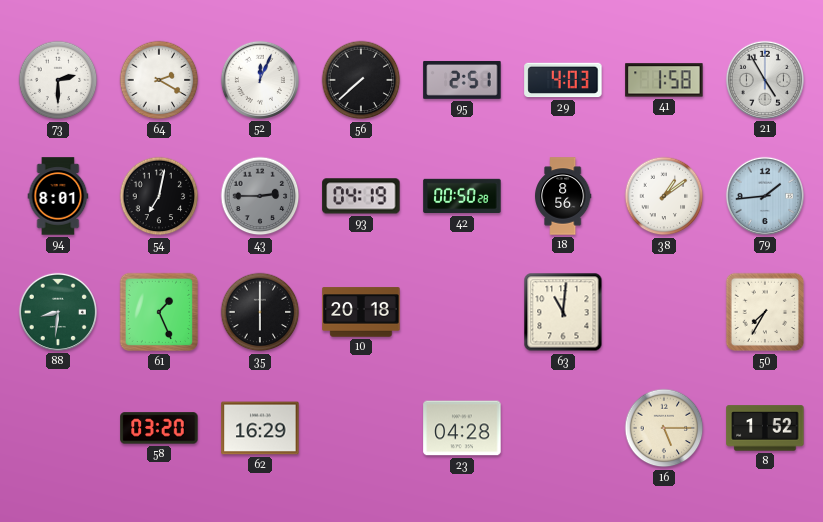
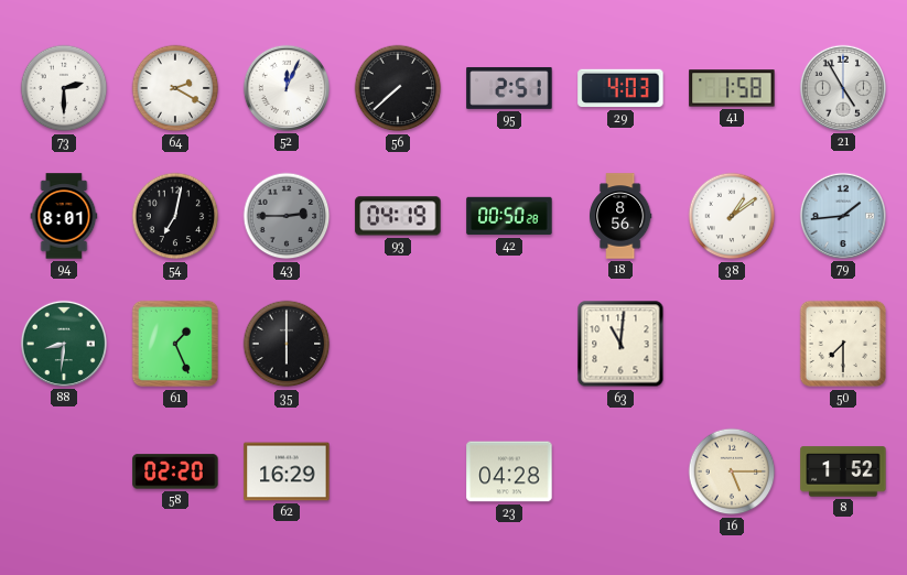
10: 20:18 -> none (361, 312)
50: 7:35 -> 7:30 (843, 344)
58: 03:20 -> 02:20 (175, 471)
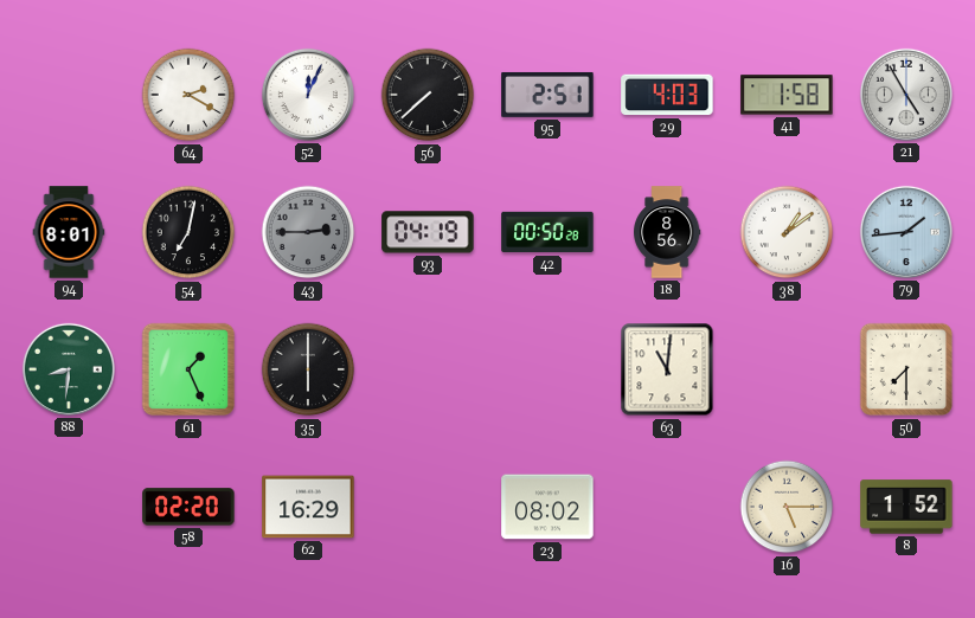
73: 2:30 -> none (64, 88)
23: 04:28 -> 08:02 (547, 507)
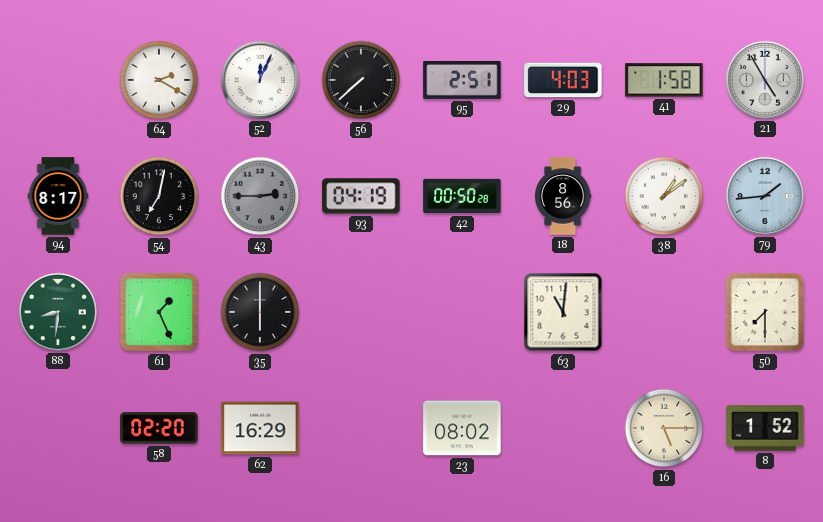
94: 8:01 -> 8:17 (58, 196)
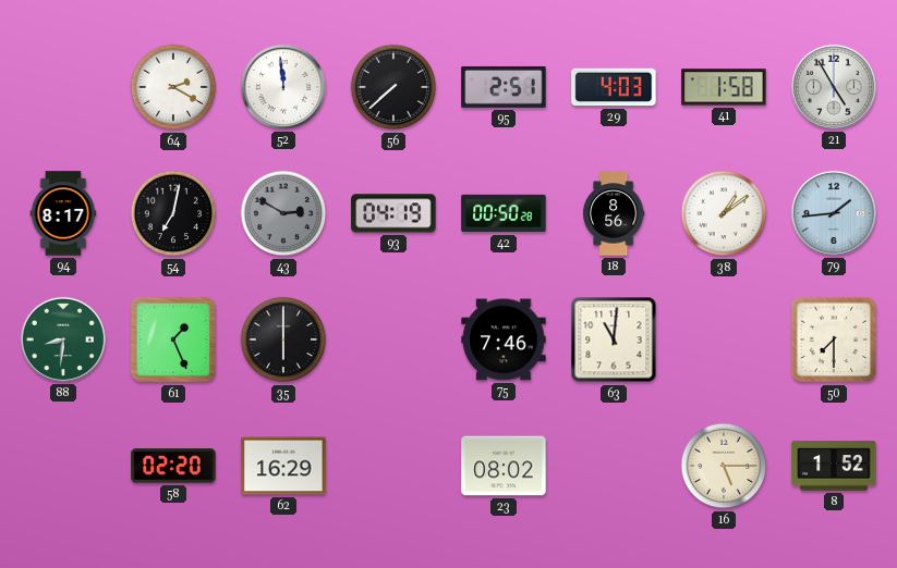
52: 12:04 -> 11:59 (283, 87)
43: 2:45 -> 2:50 (283, 213)
75: none -> 7:46 (504, 339)
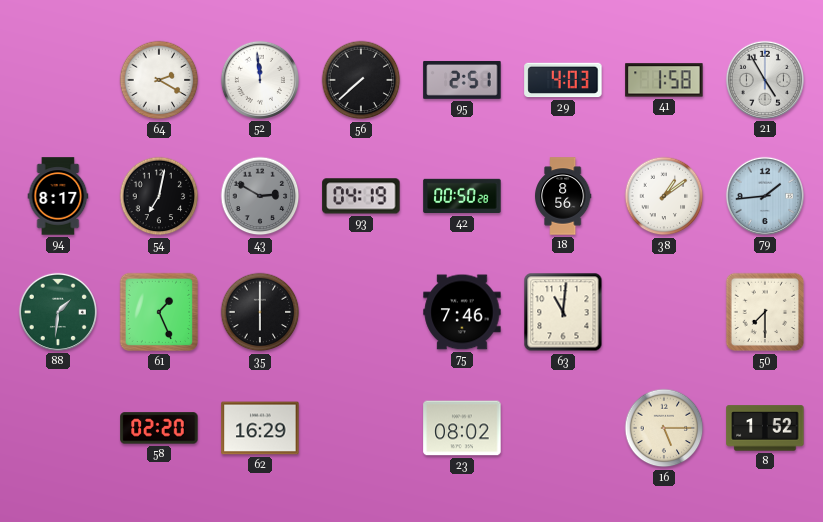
88: 8:31 -> 1:31 (58, 312)
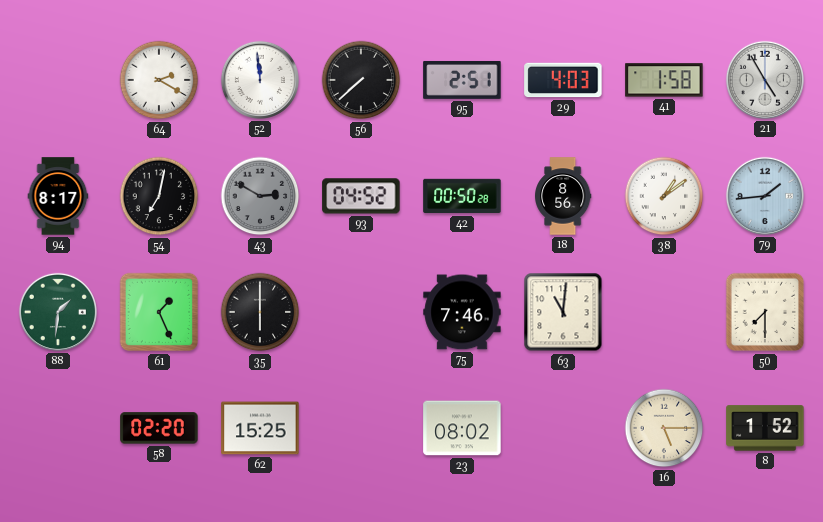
93: 04:19 -> 04:52 (361, 196)
62: 16:29 -> 15:25 (260, 428)
